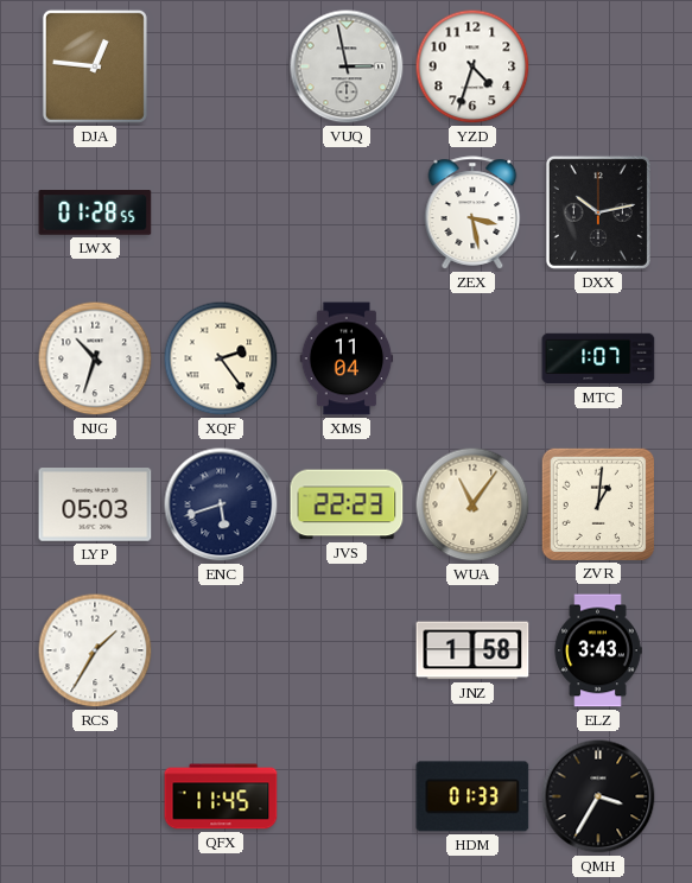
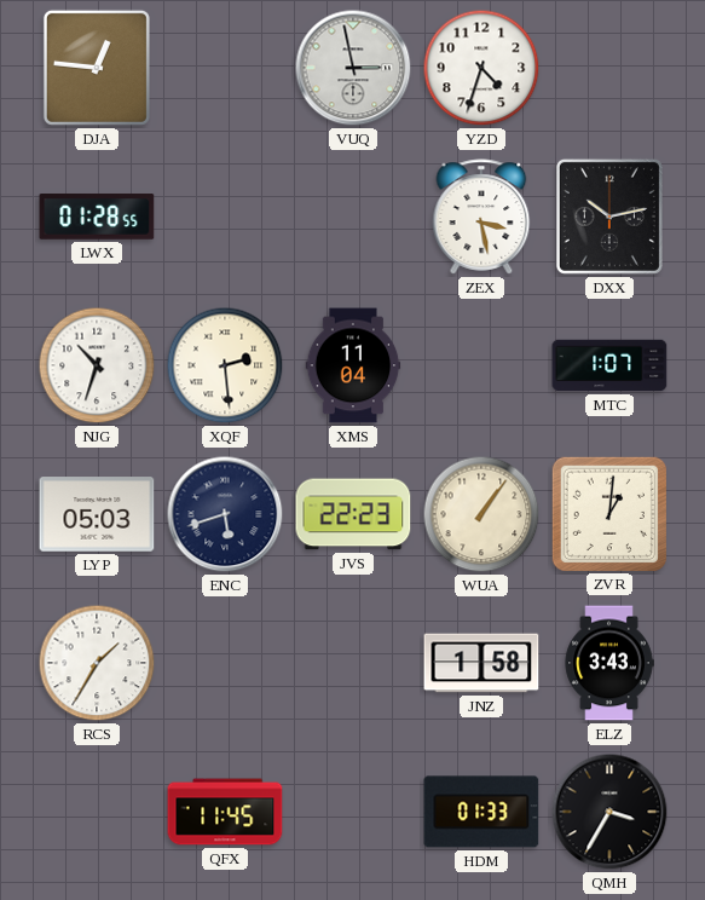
XQF: 2:24 -> 2:29 (225, 365)
WUA: 11:06 -> 1:06 (481, 514)
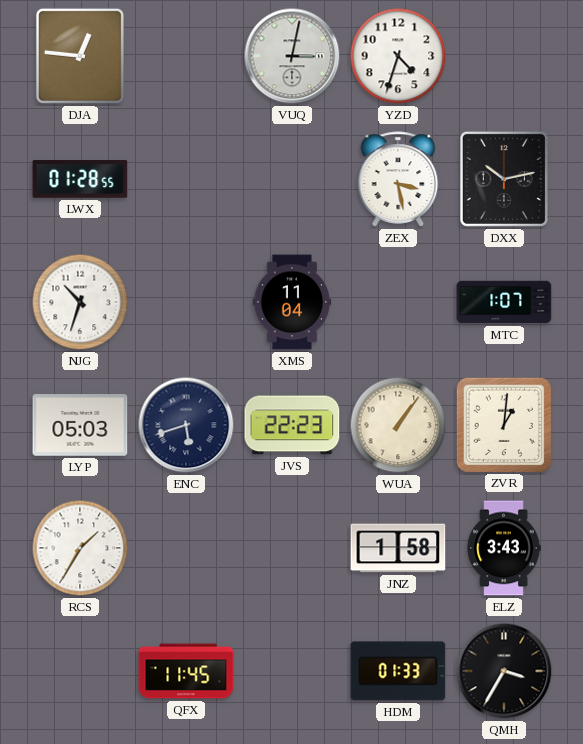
VUQ: 2:58 -> 3:02 (292, 56)
XQF: 2:29 -> none (225, 365)
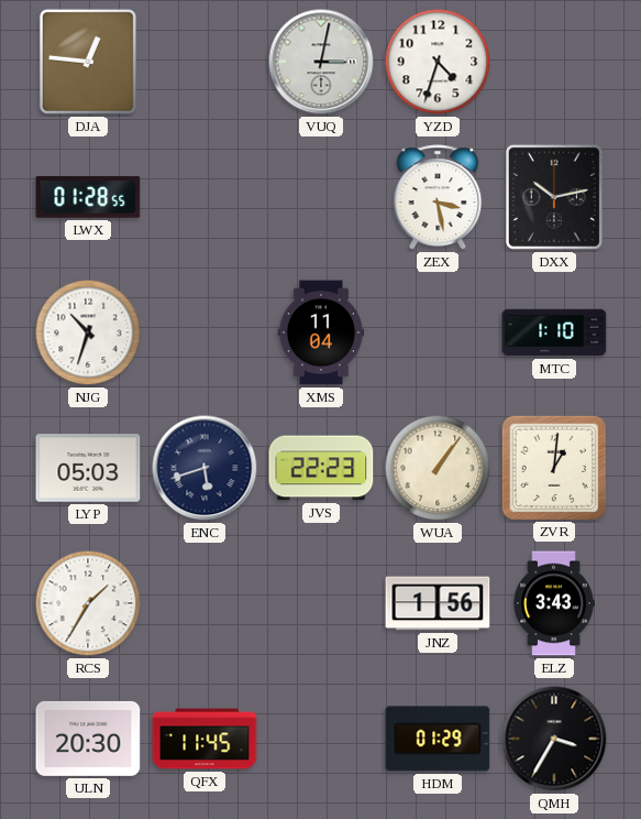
MTC: 1:07 -> 1:10 (554, 332)
JNZ: 1:58 -> 1:56 (438, 603)
ULN: none -> 20:30 (88, 739)
HDM: 01:33 -> 01:29 (438, 739)
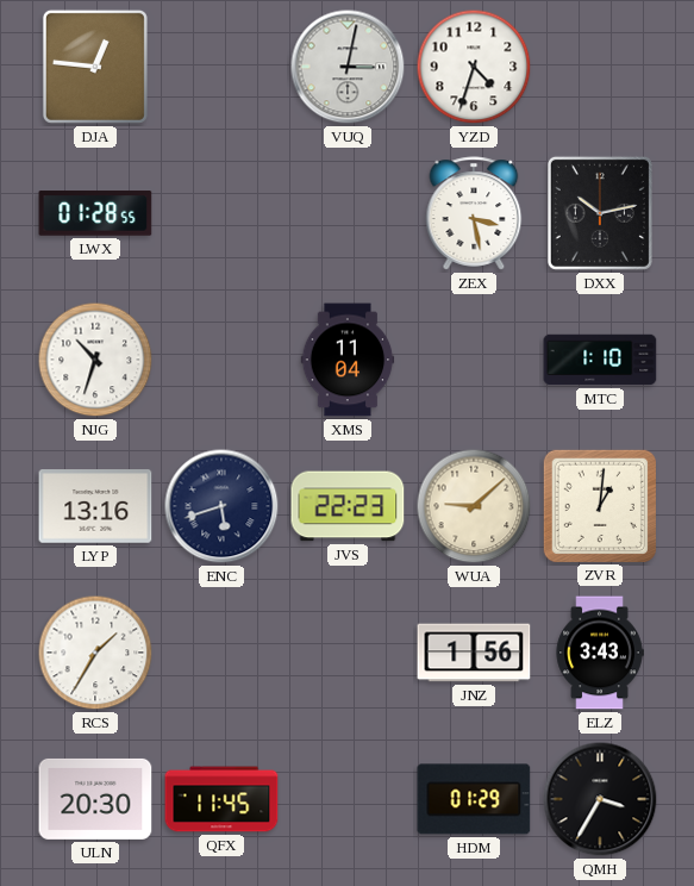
LYP: 05:03 -> 13:16 (95, 506)
WUA: 1:06 -> 9:08 (474, 506)
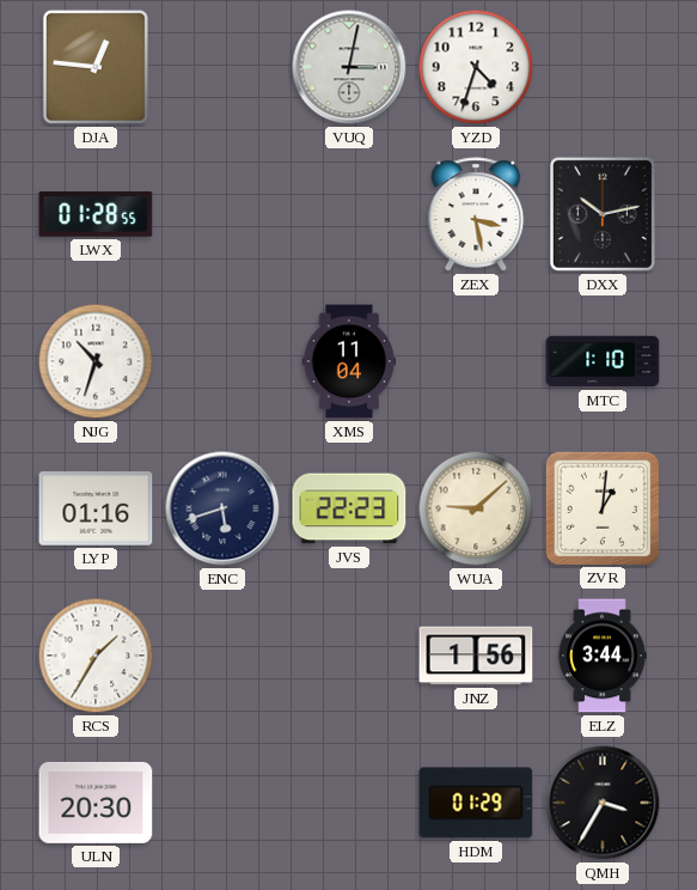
LYP: 13:16 -> 01:16 (96, 508)
ELZ: 3:43 -> 3:44 (603, 656)
QFX: 11:45 -> none (221, 799)
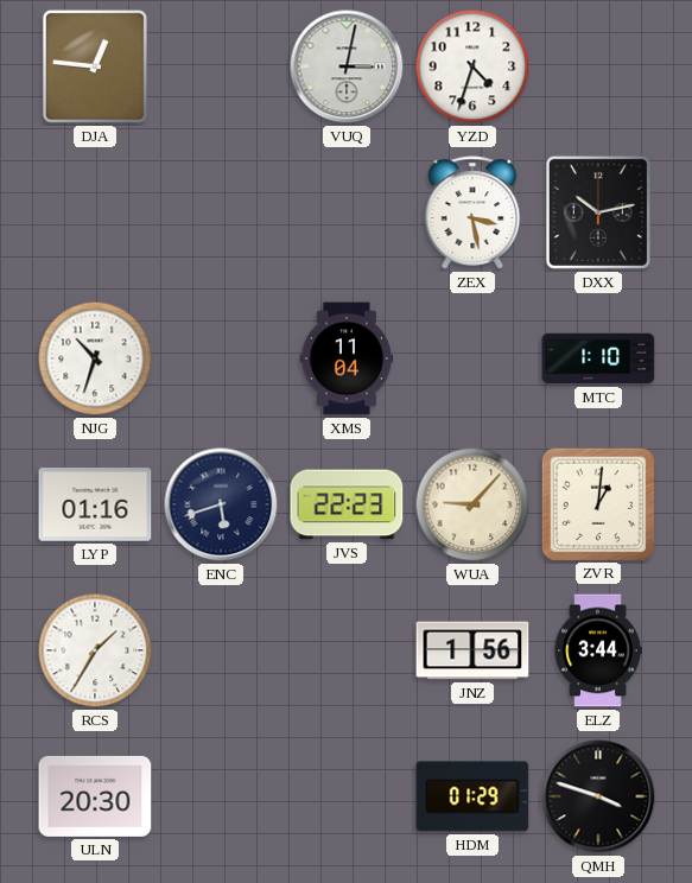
LWX: 01:28 -> none (96, 214)
WUA: 9:08 -> 9:07 (472, 504)
QMH: 3:35 -> 3:48 (598, 796)
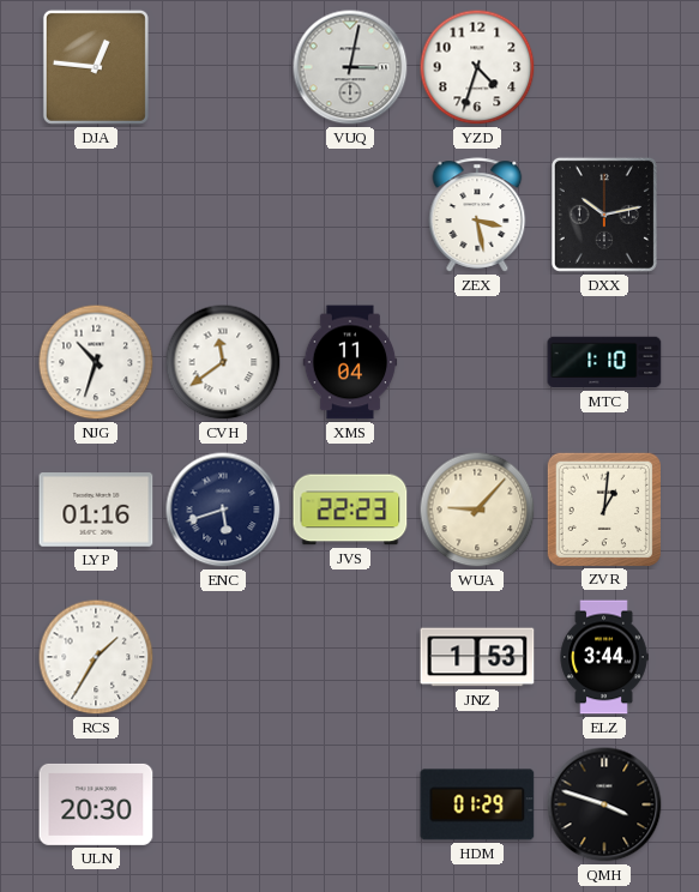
CVH: none -> 11:39 (223, 362)
JNZ: 1:56 -> 1:53 (477, 657)
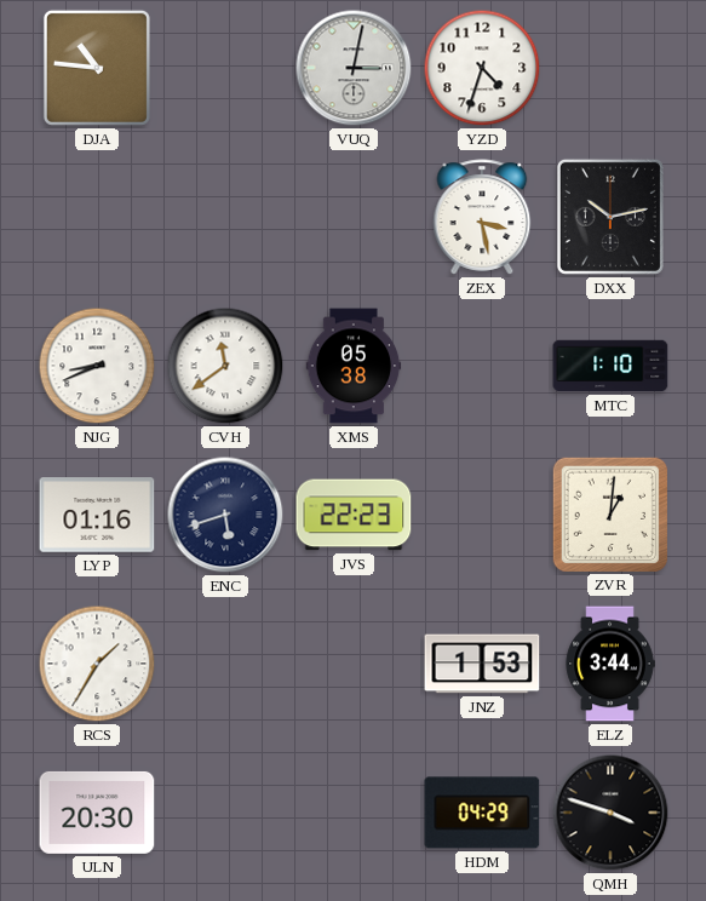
DJA: 12:46 -> 10:46 (97, 68)
NJG: 10:33 -> 8:41 (97, 366)
XMS: 11:04 -> 05:38 (354, 366)
WUA: 9:07 -> none (477, 510)
HDM: 01:29 -> 04:29 (482, 813)
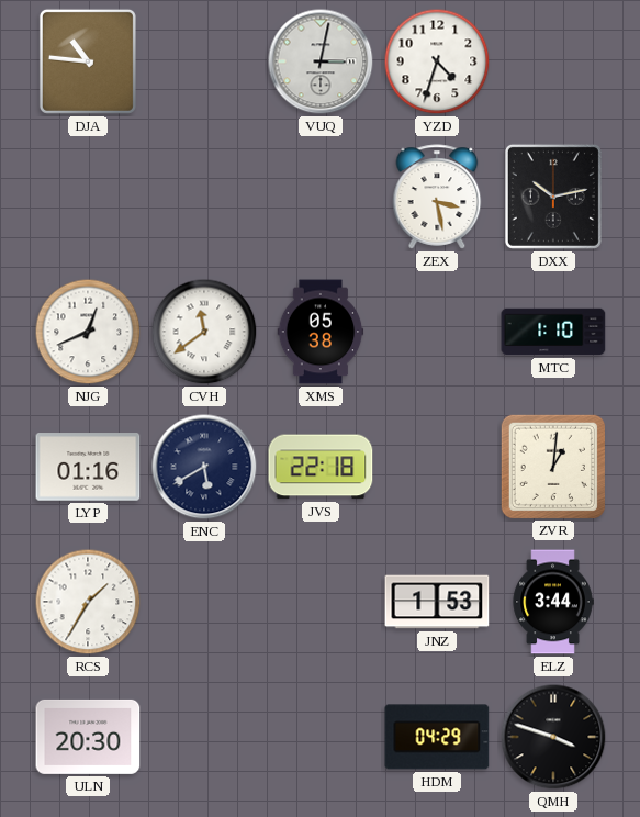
NJG: 8:41 -> 12:41 (88, 332)
ENC: 5:42 -> 5:40 (204, 467)
JVS: 22:23 -> 22:18 (321, 467)
